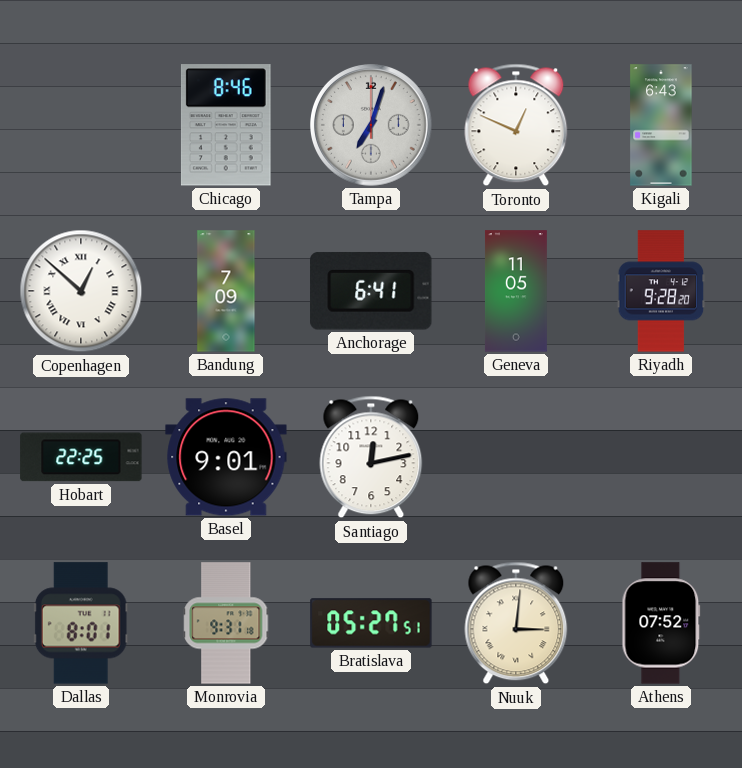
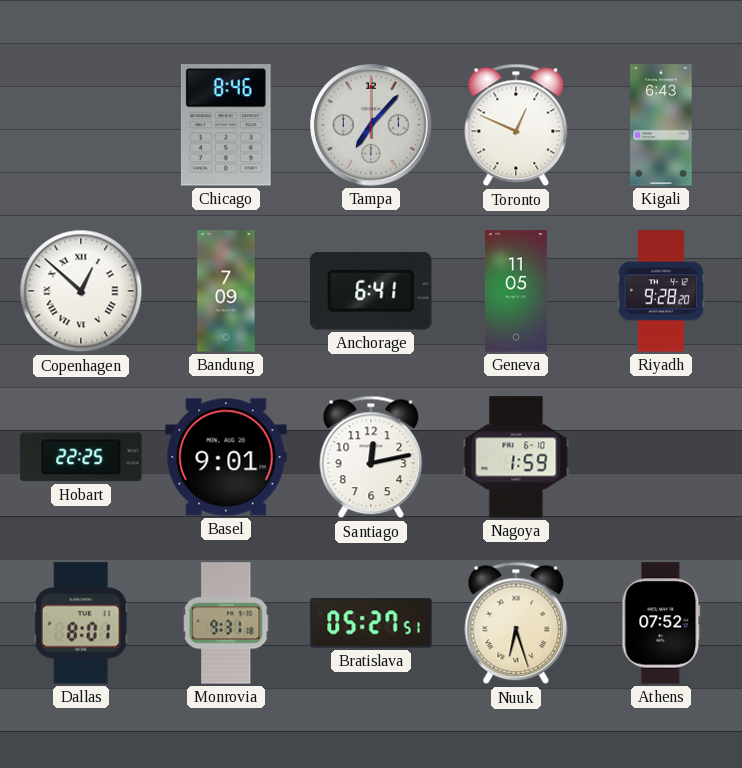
Tampa: 7:03 -> 7:07 (372, 126)
Nagoya: none -> 1:59 (516, 457)
Nuuk: 3:01 -> 6:27 (516, 623)
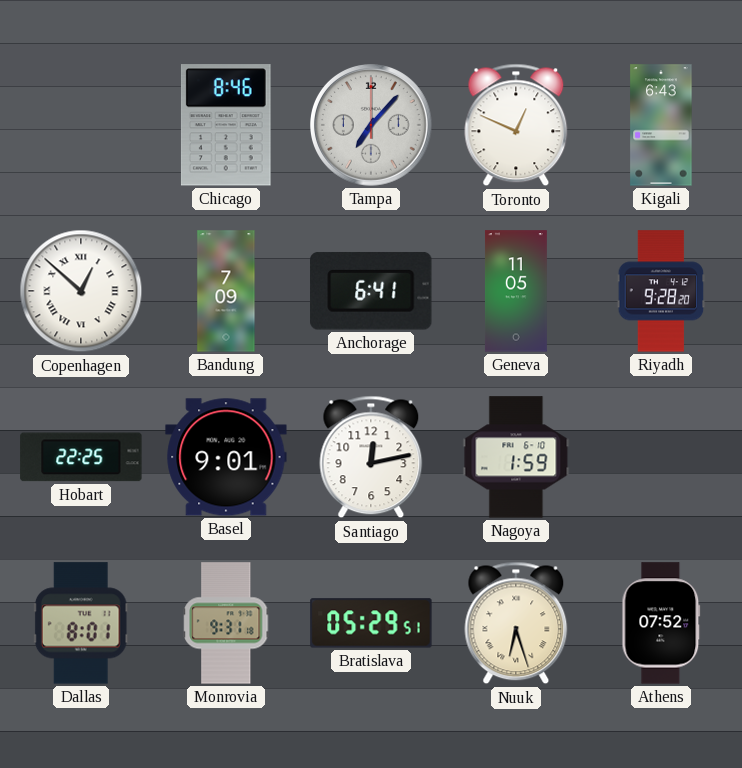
Bratislava: 05:27 -> 05:29 (371, 623)
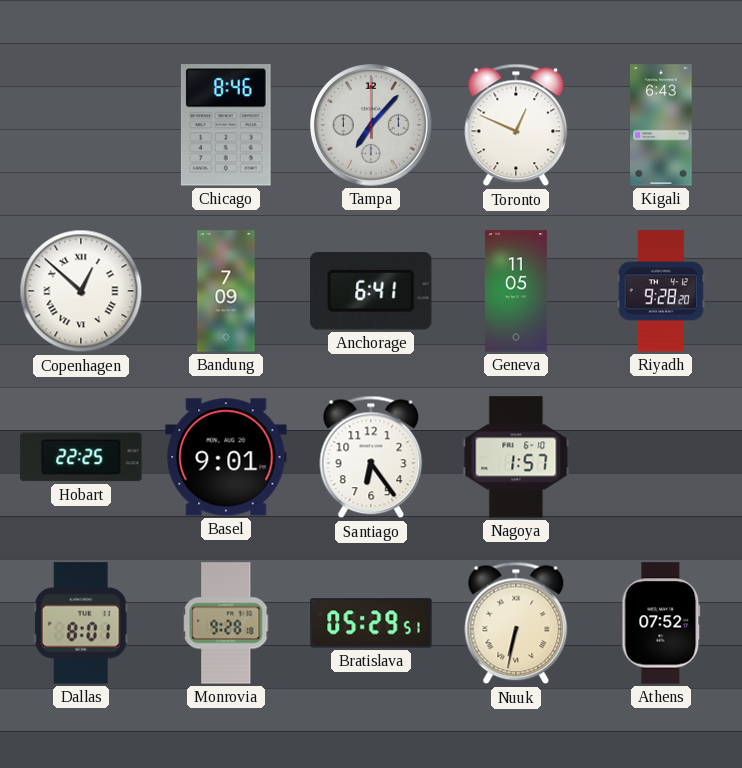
Santiago: 12:13 -> 6:24 (371, 457)
Nagoya: 1:59 -> 1:57 (516, 457)
Monrovia: 9:31 -> 9:28 (226, 623)
Nuuk: 6:27 -> 6:32 (516, 623)
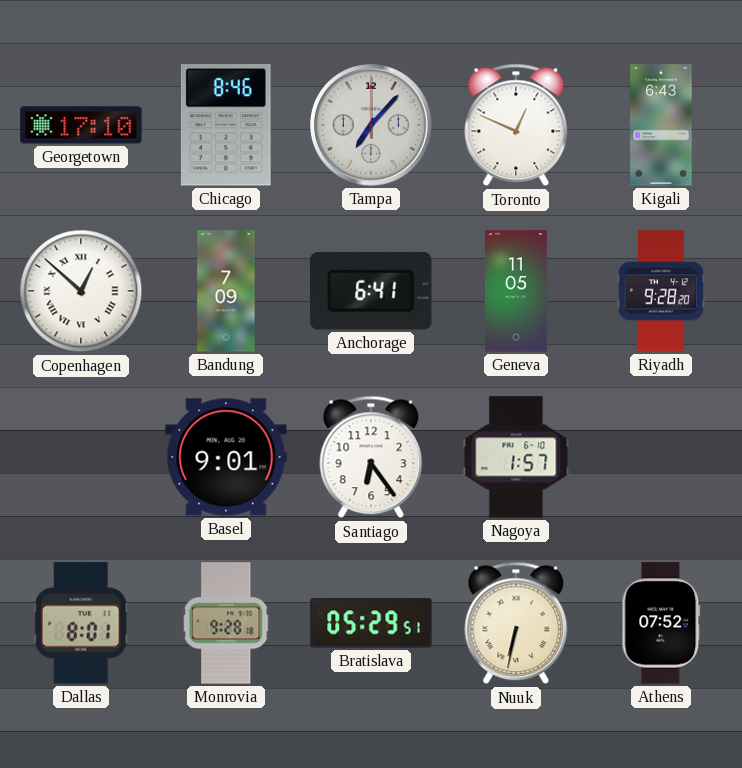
Georgetown: none -> 17:10 (81, 125)
Hobart: 22:25 -> none (81, 457)
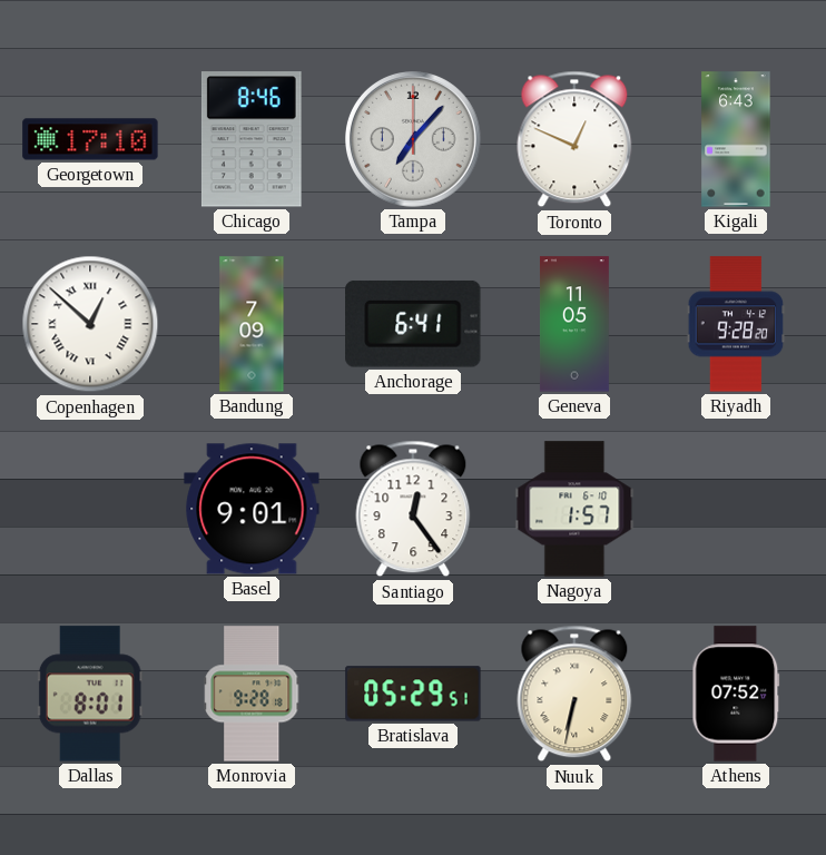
Santiago: 6:24 -> 12:24 (413, 509)
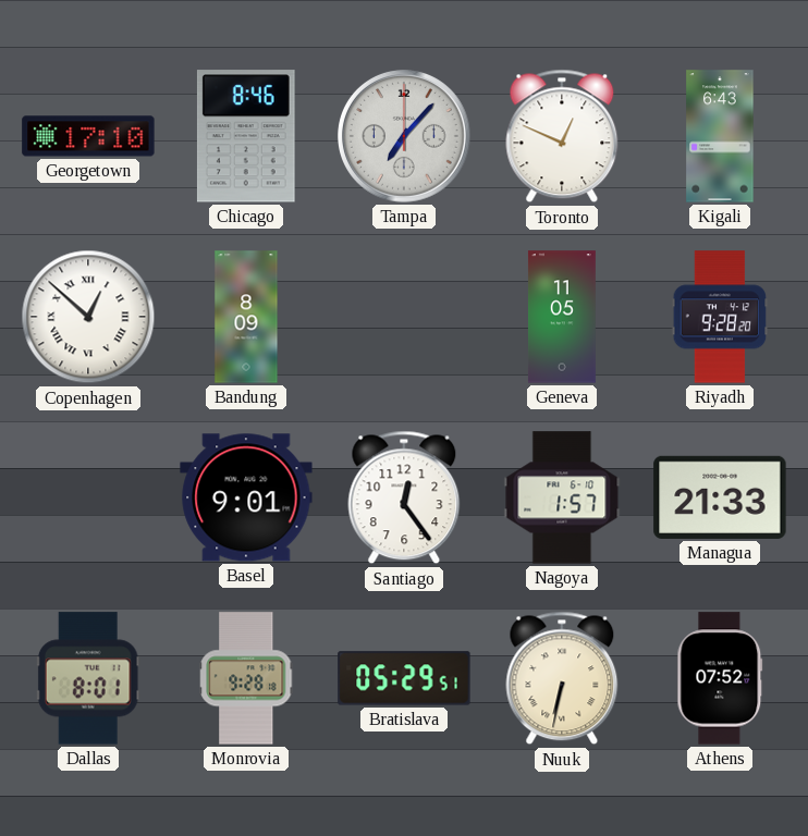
Bandung: 7:09 -> 8:09 (246, 317)
Anchorage: 6:41 -> none (414, 324)
Managua: none -> 21:33 (720, 497)
